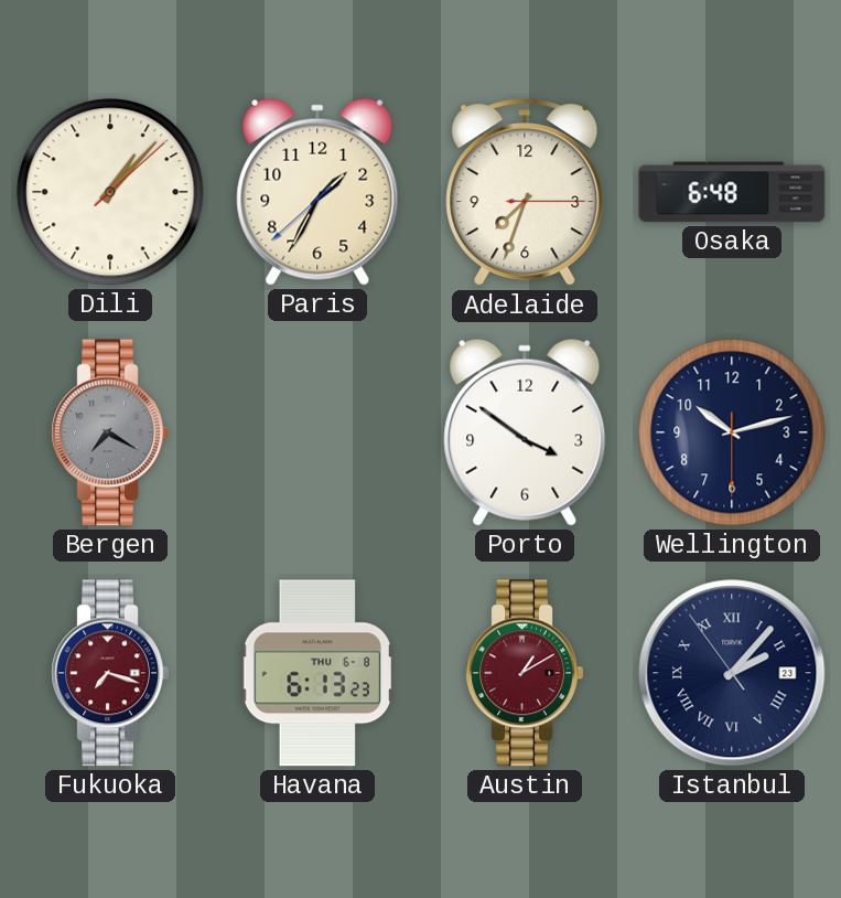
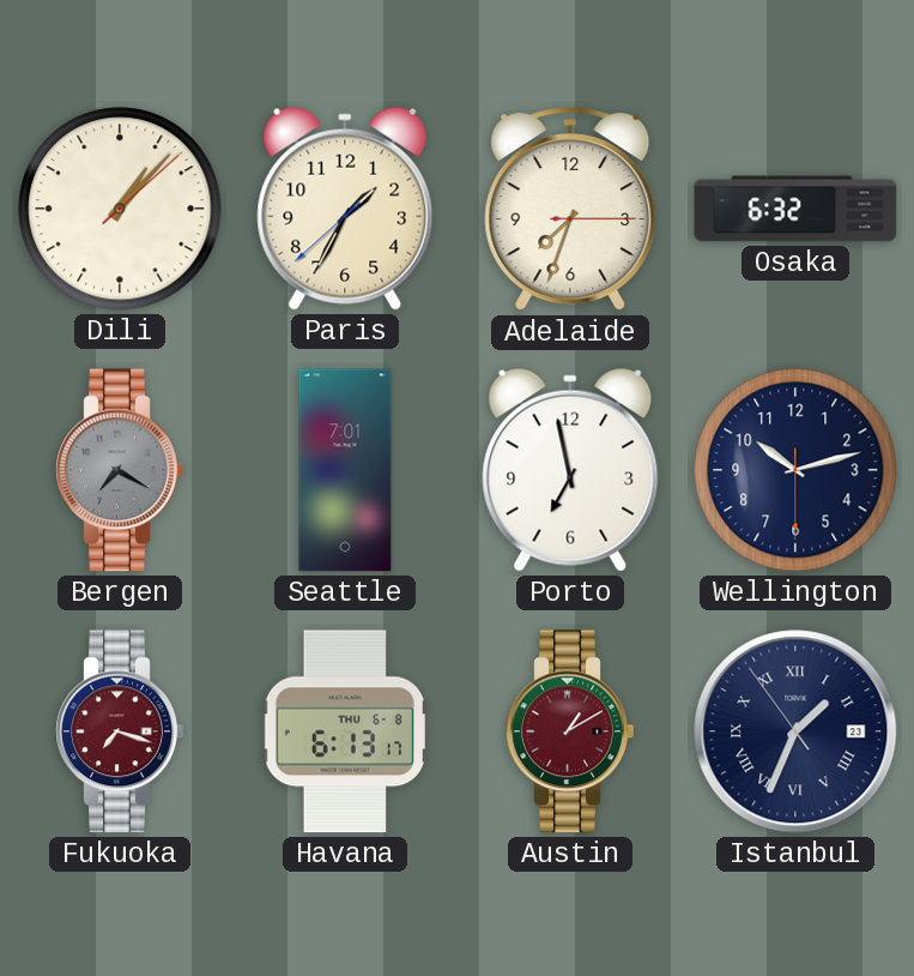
Osaka: 6:48 -> 6:32 (795, 209)
Seattle: none -> 7:01 (345, 470)
Porto: 3:51 -> 6:58 (570, 470)
Havana: 6:13:23 -> 6:13:17 (345, 731)
Istanbul: 2:06 -> 1:33 (795, 731)
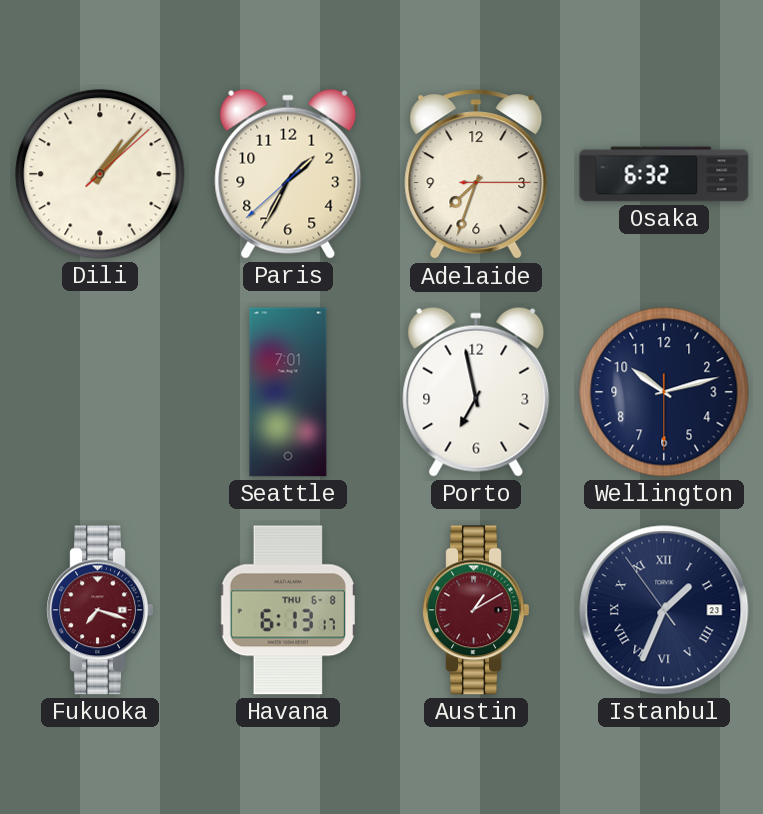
Bergen: 7:20 -> none (120, 470)
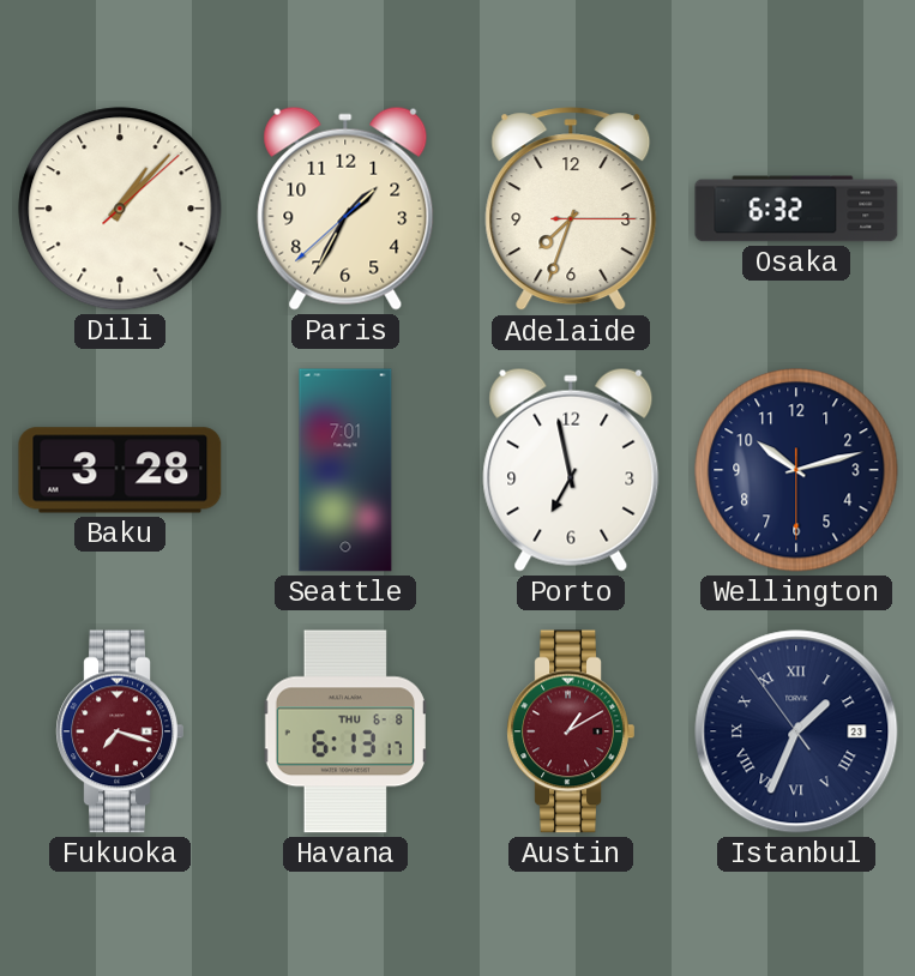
Baku: none -> 3:28 (120, 470)
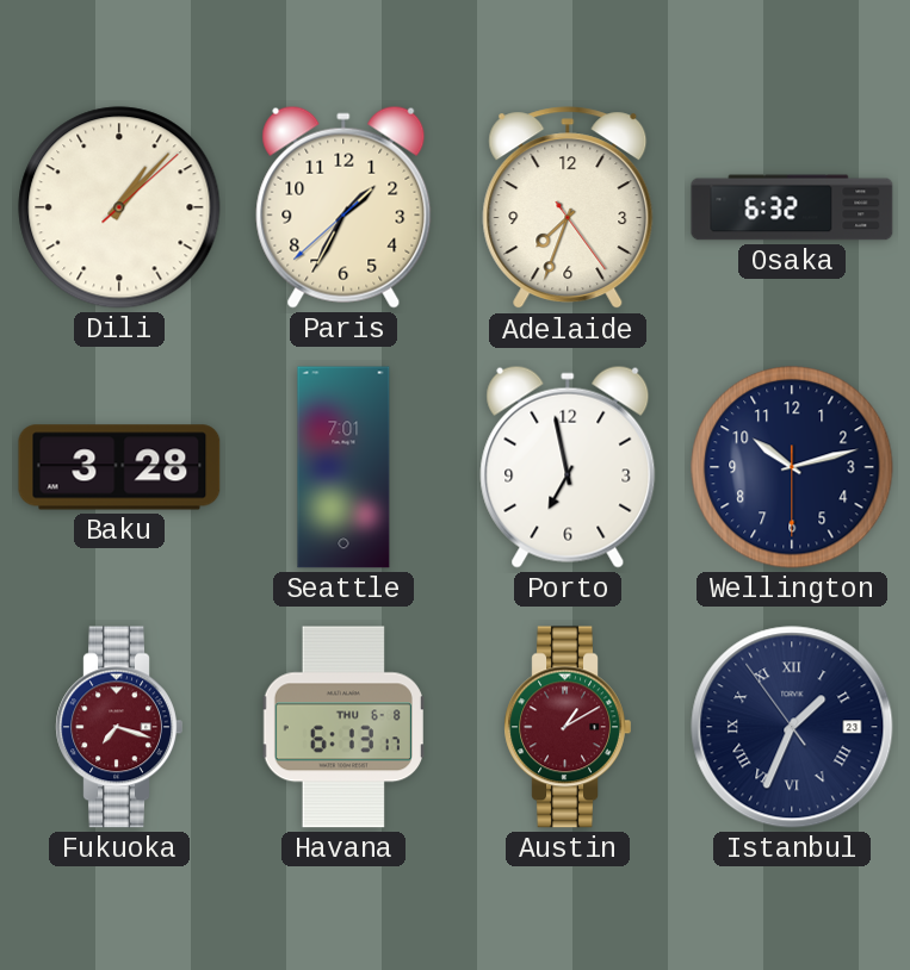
Adelaide: 7:33:15 -> 7:33:24 (568, 209)
